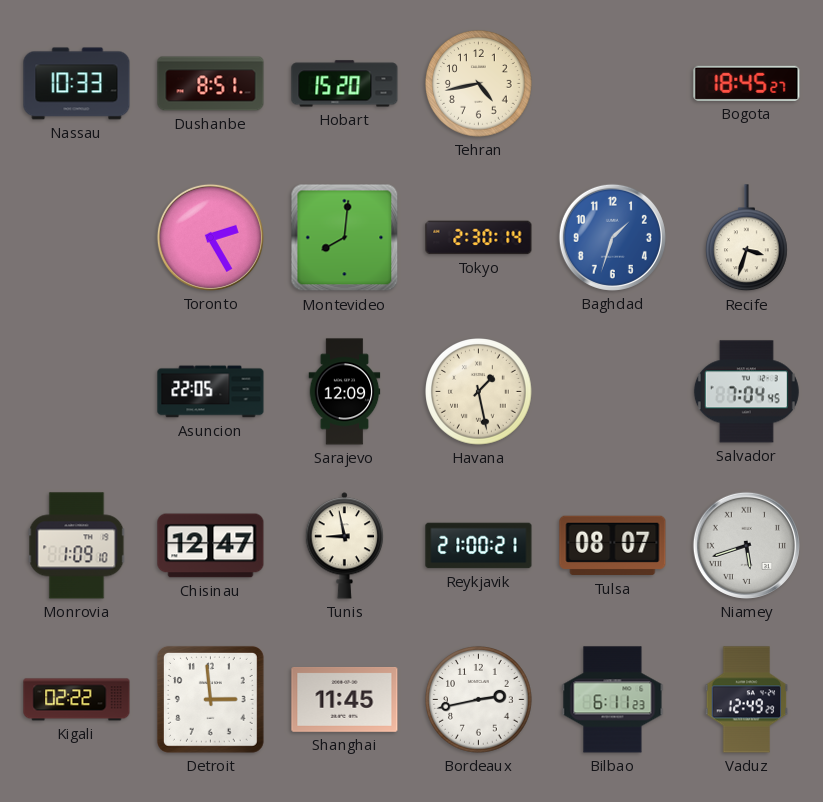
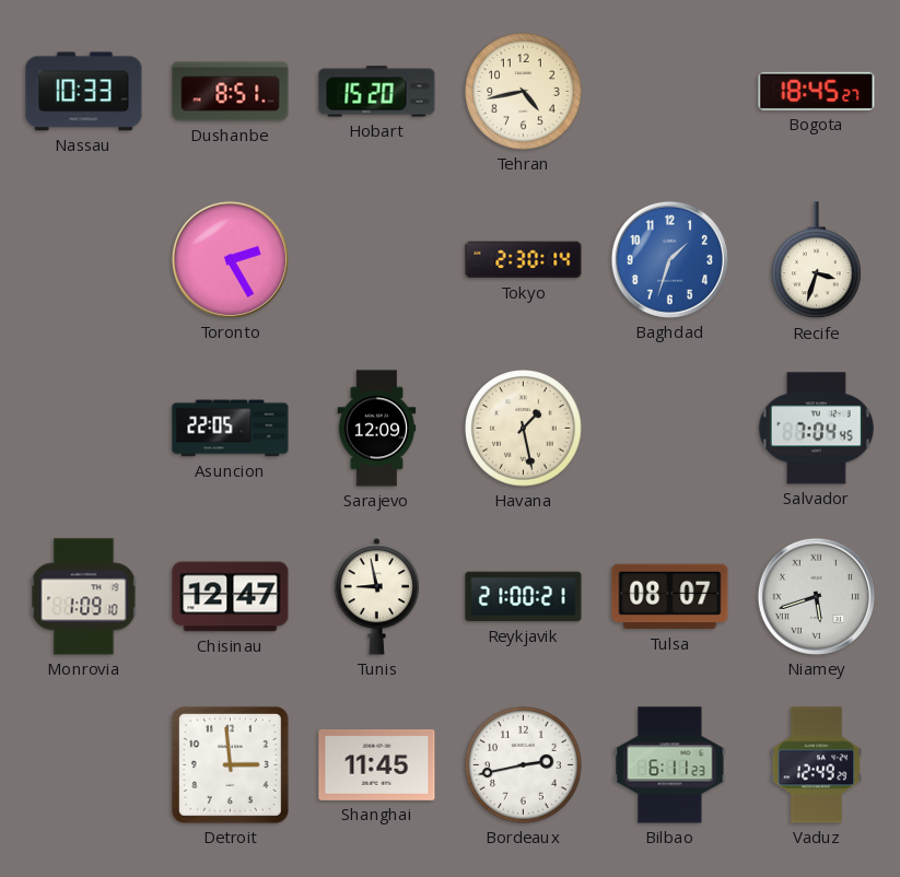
Montevideo: 8:01 -> none (345, 238)
Kigali: 02:22 -> none (77, 700)
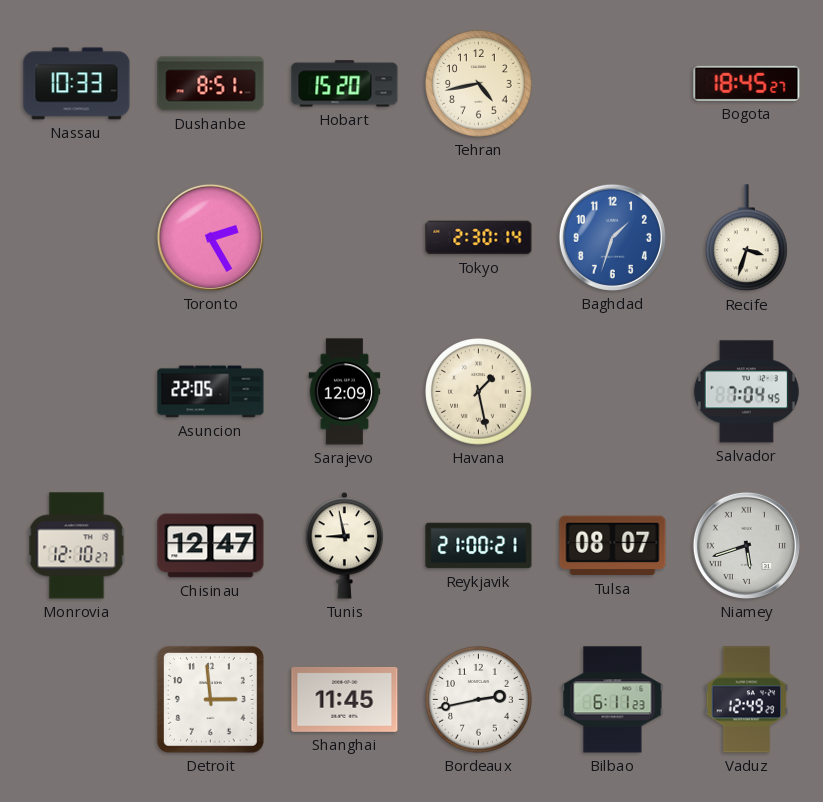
Monrovia: 1:09 -> 12:10 (77, 546)
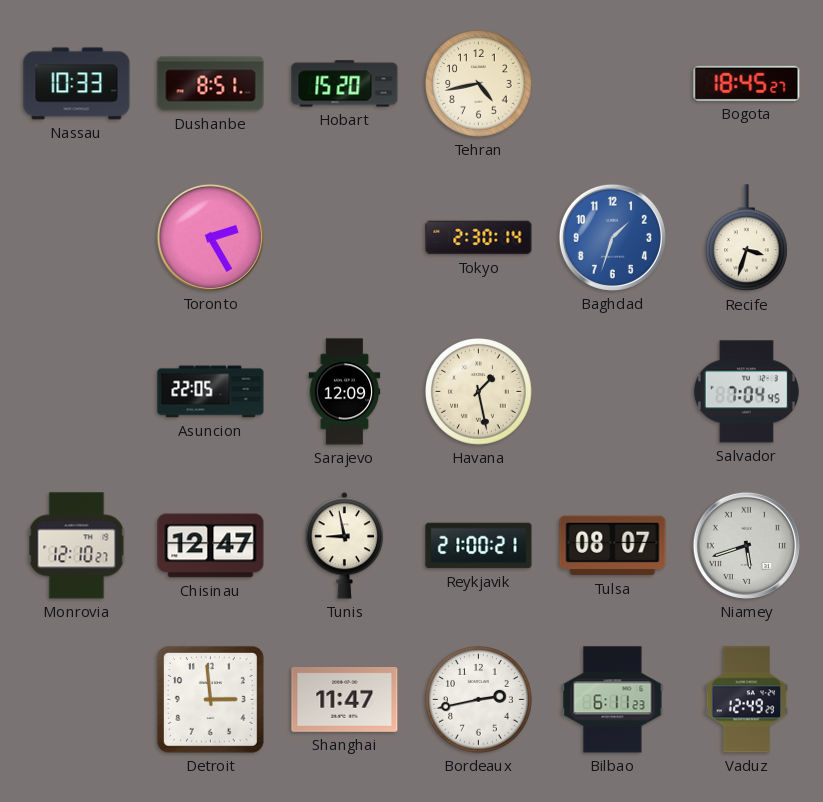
Shanghai: 11:45 -> 11:47 (345, 699)
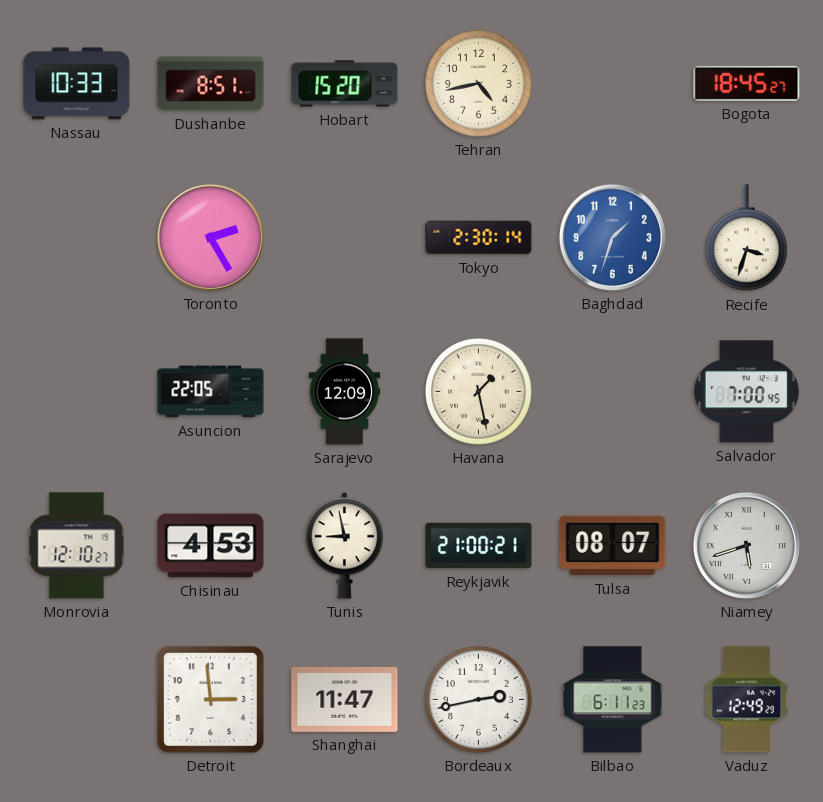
Salvador: 7:04 -> 7:00 (746, 392)
Chisinau: 12:47 -> 4:53 (211, 546)
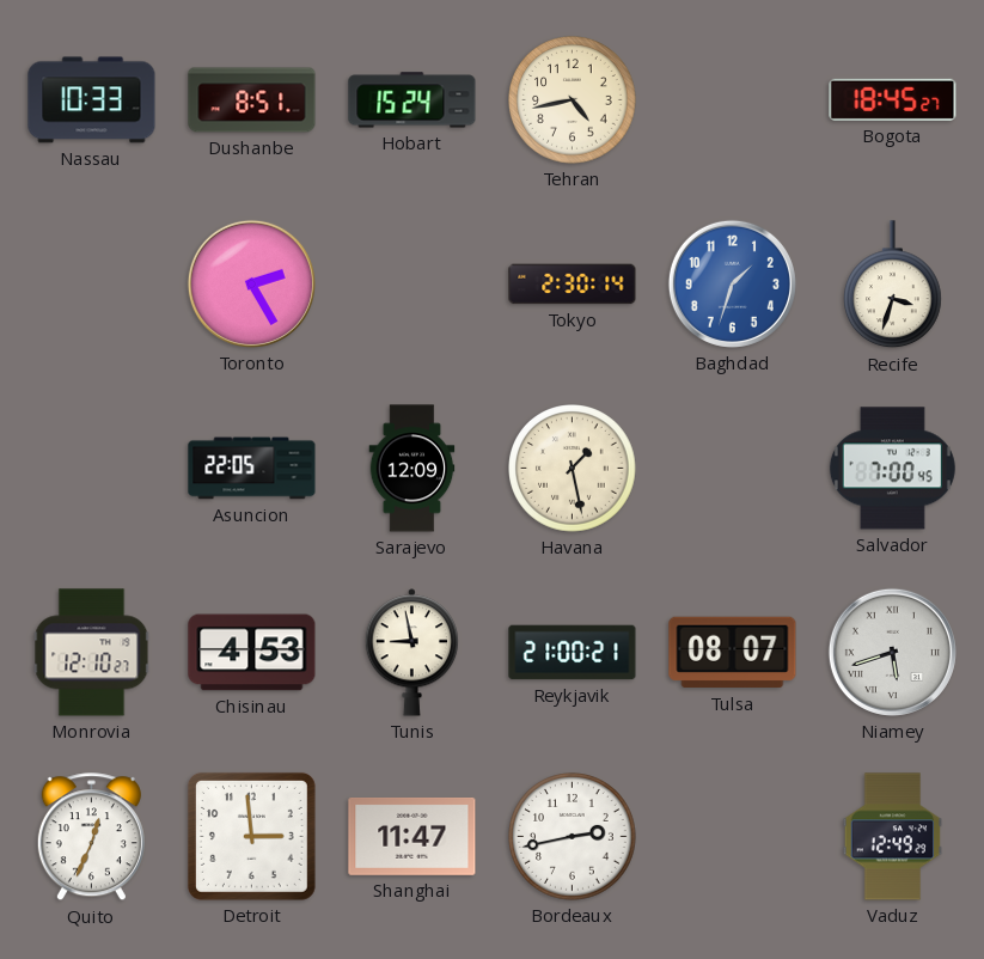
Hobart: 15:20 -> 15:24 (412, 100)
Quito: none -> 12:34 (91, 837)
Bilbao: 6:11 -> none (613, 700)
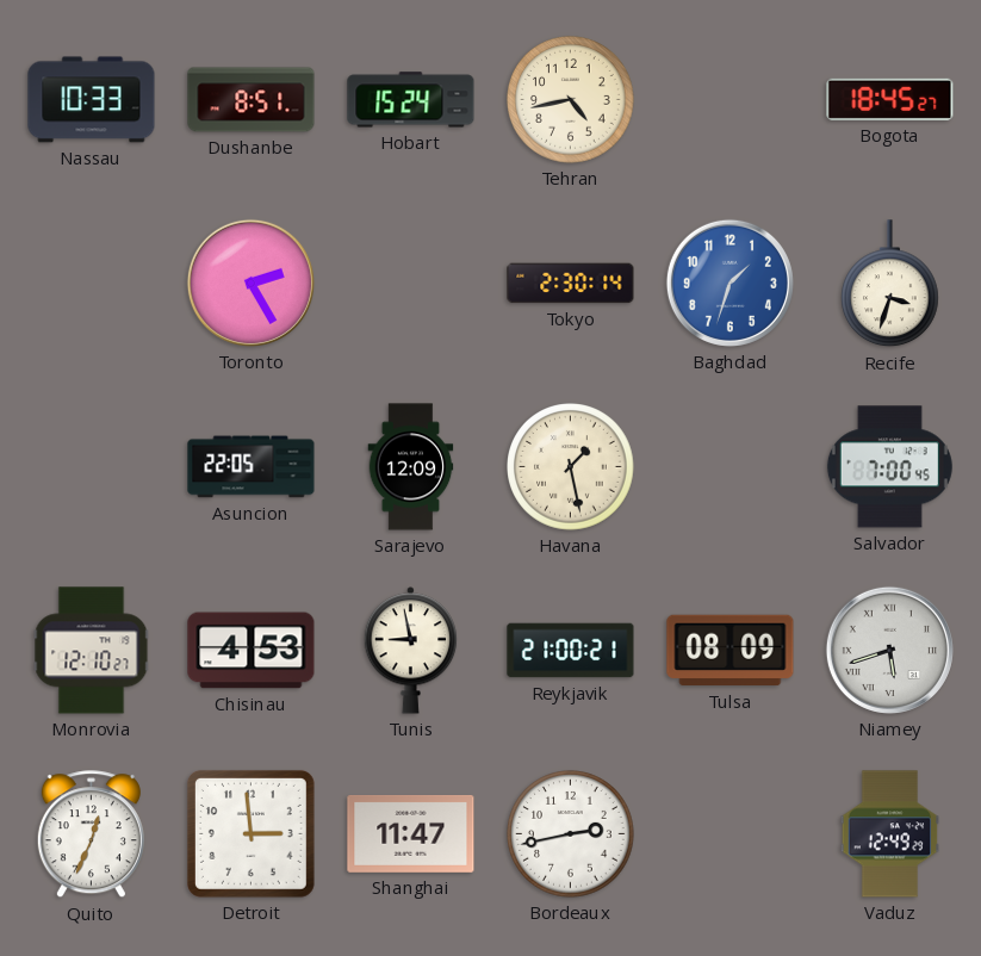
Tulsa: 08:07 -> 08:09 (731, 651)
